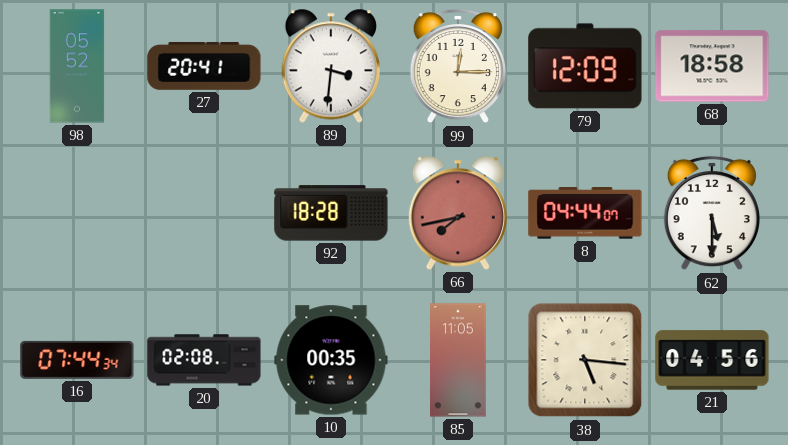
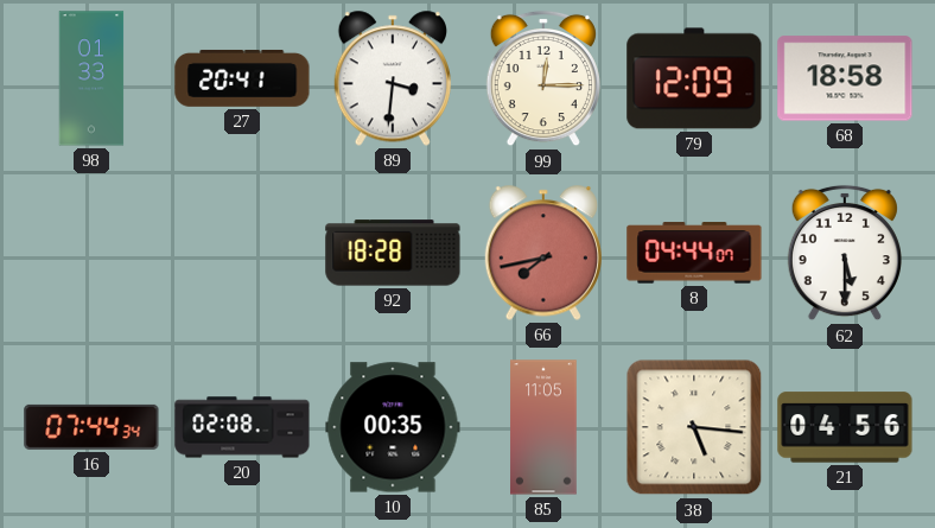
98: 05:52 -> 01:33 (91, 78)
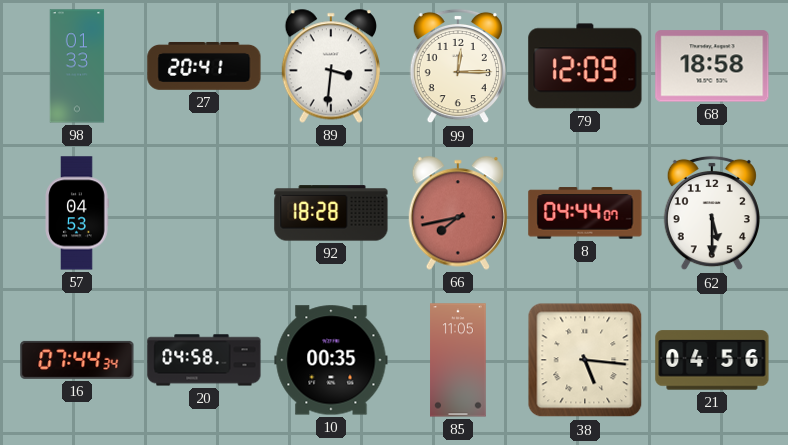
57: none -> 04:53 (77, 213)
20: 02:08 -> 04:58 (204, 360)
